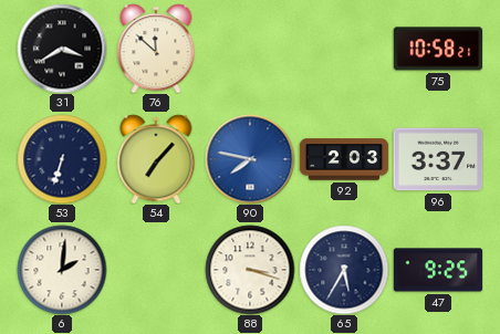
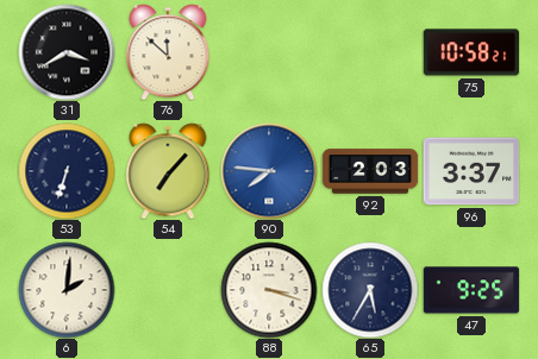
90: 7:47 -> 7:46 (269, 171)
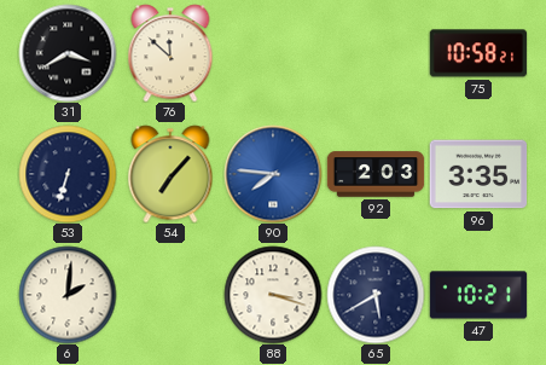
96: 3:37 -> 3:35 (478, 174)
65: 5:35 -> 5:40 (376, 295)
47: 9:25 -> 10:21 (478, 295)
